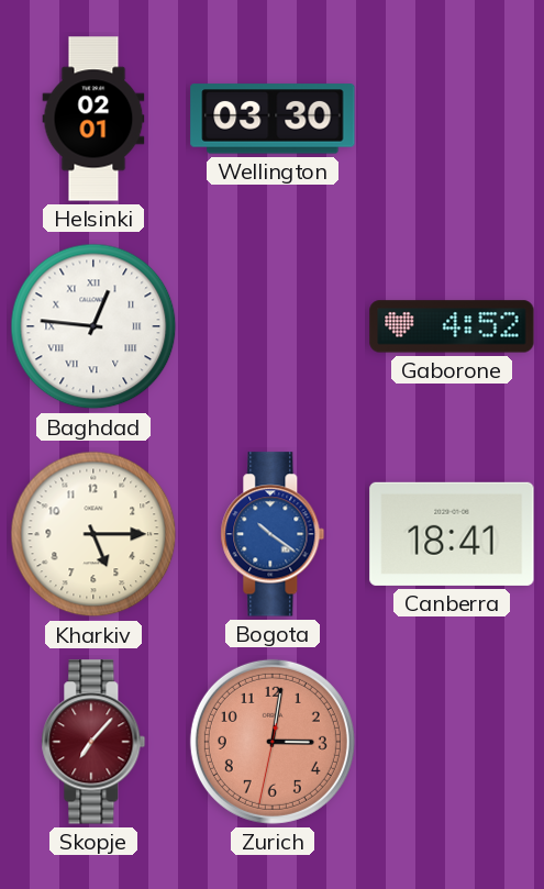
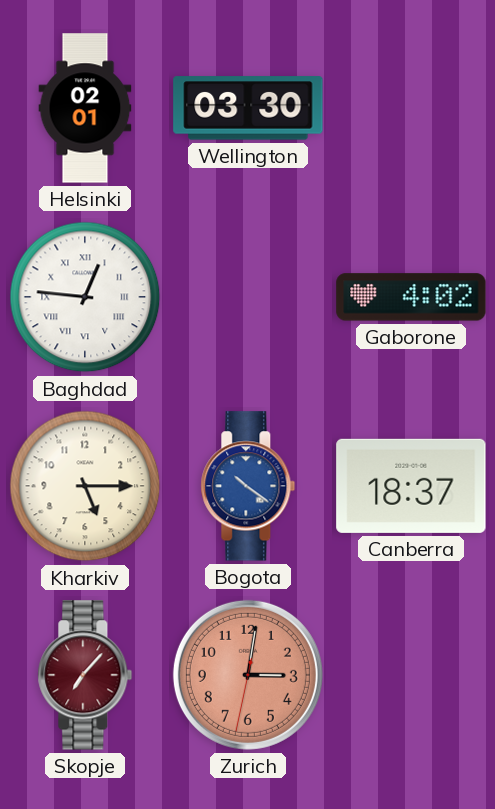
Gaborone: 4:52 -> 4:02 (411, 297)
Canberra: 18:41 -> 18:37 (411, 486)
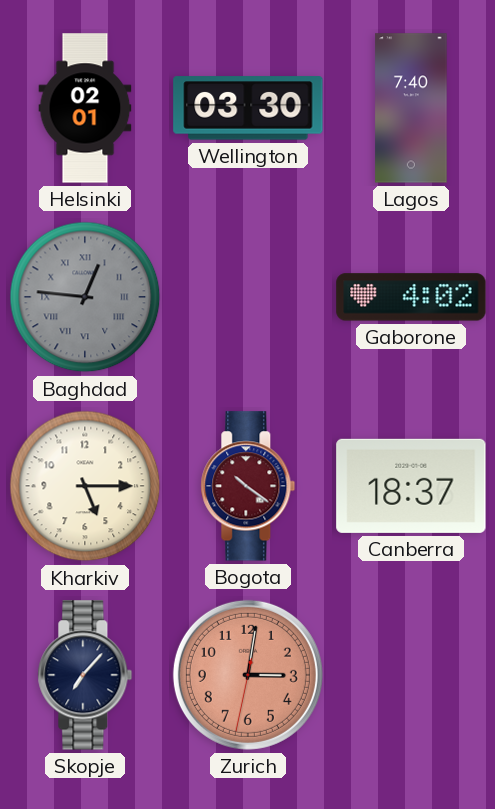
Lagos: none -> 7:40 (411, 108)
Baghdad dial: white -> grey (85, 297)
Bogota dial: blue -> burgundy (248, 486)
Skopje dial: burgundy -> navy (85, 675)
